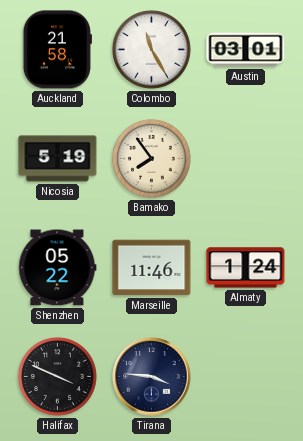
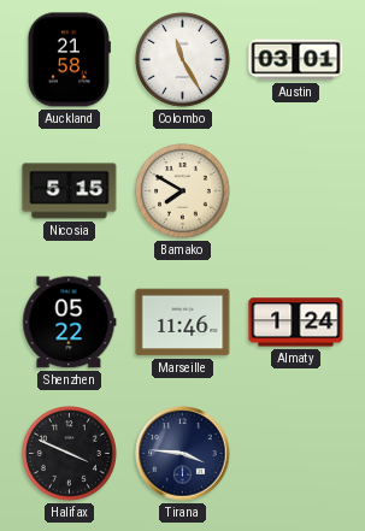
Nicosia: 5:19 -> 5:15 (70, 191)
Bamako: 7:54 -> 7:50 (183, 191)
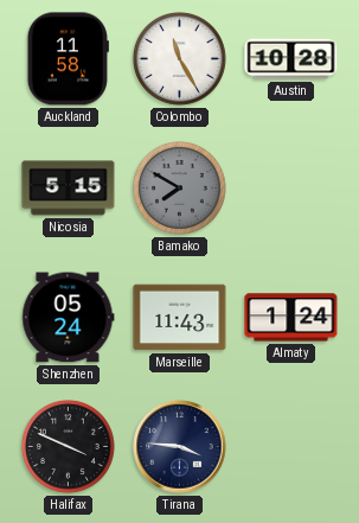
Auckland: 21:58 -> 11:58 (68, 59)
Austin: 03:01 -> 10:28 (291, 59)
Bamako dial: cream -> grey (180, 189)
Shenzhen: 05:22 -> 05:24 (69, 318)
Marseille: 11:46 -> 11:43 (180, 318)
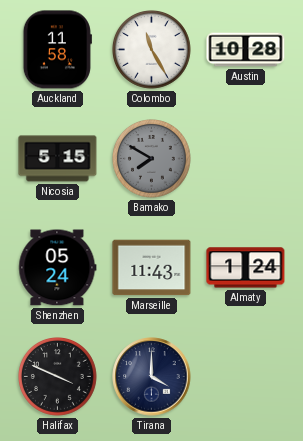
Tirana: 3:46 -> 4:00 (152, 377)
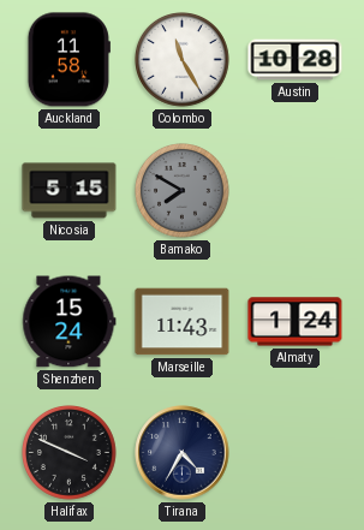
Shenzhen: 05:24 -> 15:24 (70, 322)
Tirana: 4:00 -> 4:35 (183, 453)
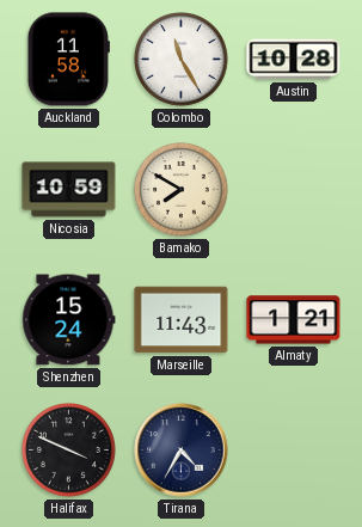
Nicosia: 5:15 -> 10:59 (69, 190)
Bamako dial: grey -> cream (182, 190)
Almaty: 1:24 -> 1:21 (294, 320)
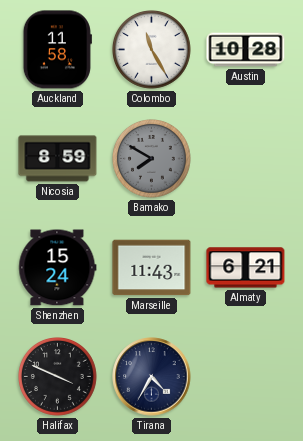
Nicosia: 10:59 -> 8:59 (58, 159)
Bamako dial: cream -> grey (152, 159)
Almaty: 1:21 -> 6:21 (246, 268)
